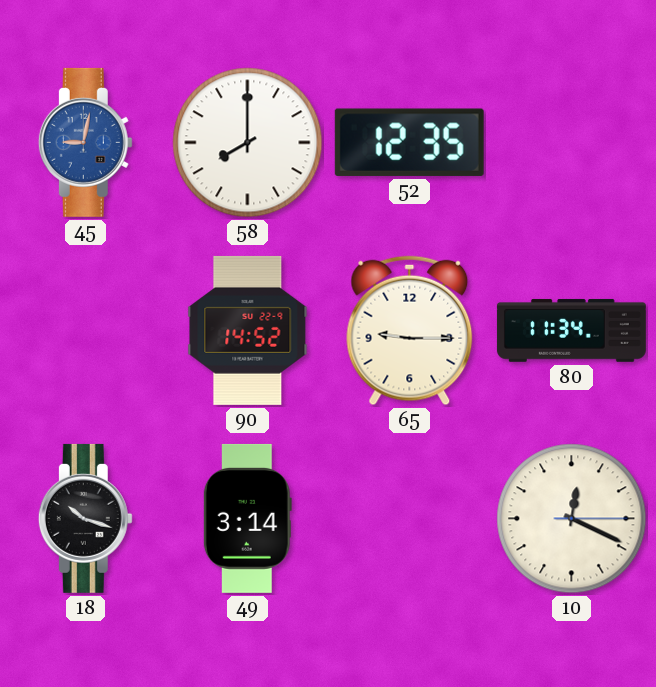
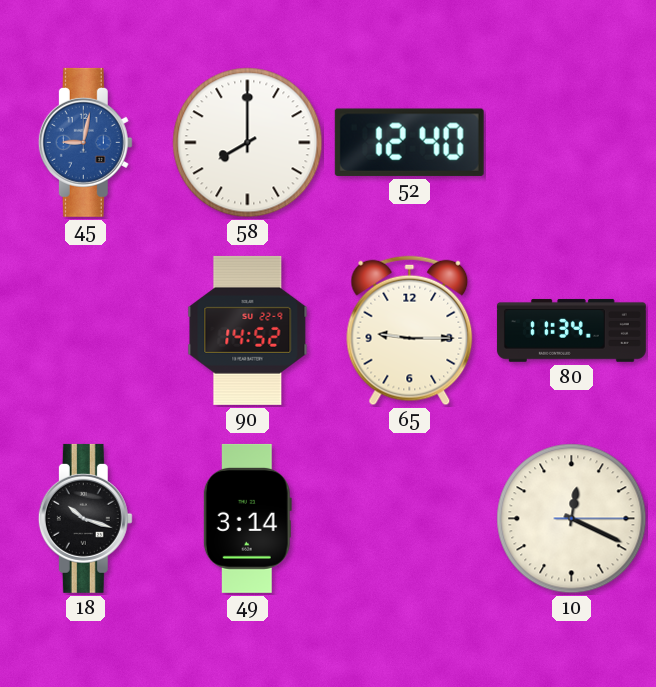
52: 12:35 -> 12:40 (409, 142)
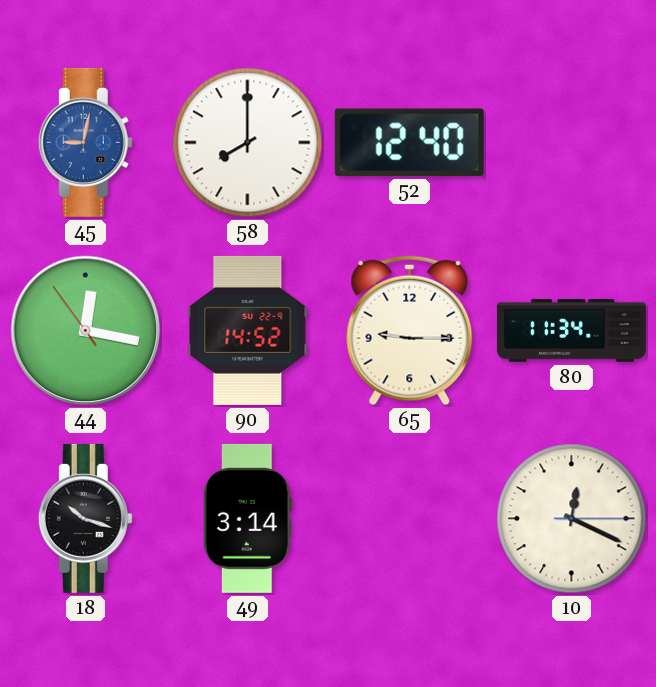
44: none -> 12:16 (86, 331)
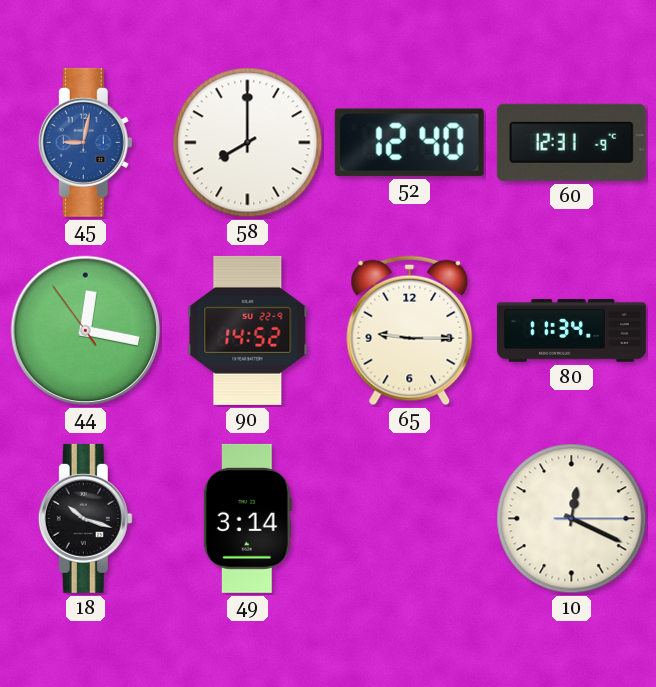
60: none -> 12:31 (571, 142)
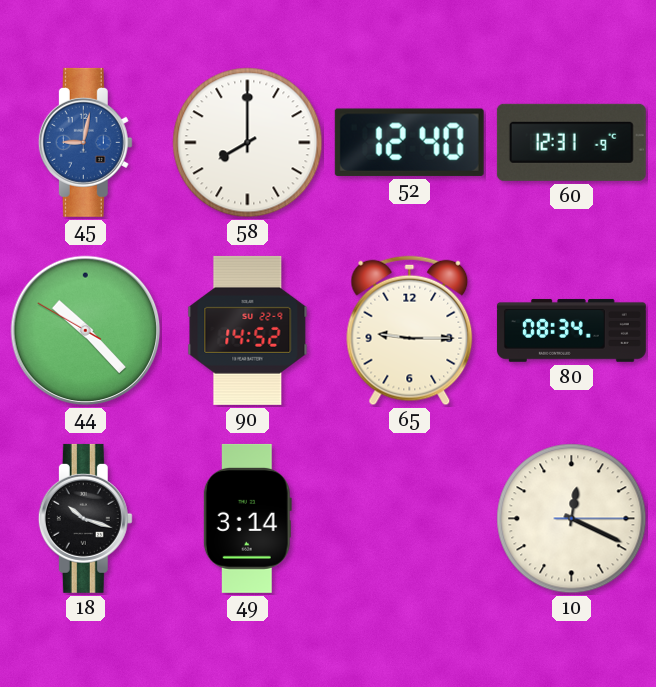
44: 12:16 -> 10:22 (86, 331)
80: 11:34 -> 08:34 (571, 330)
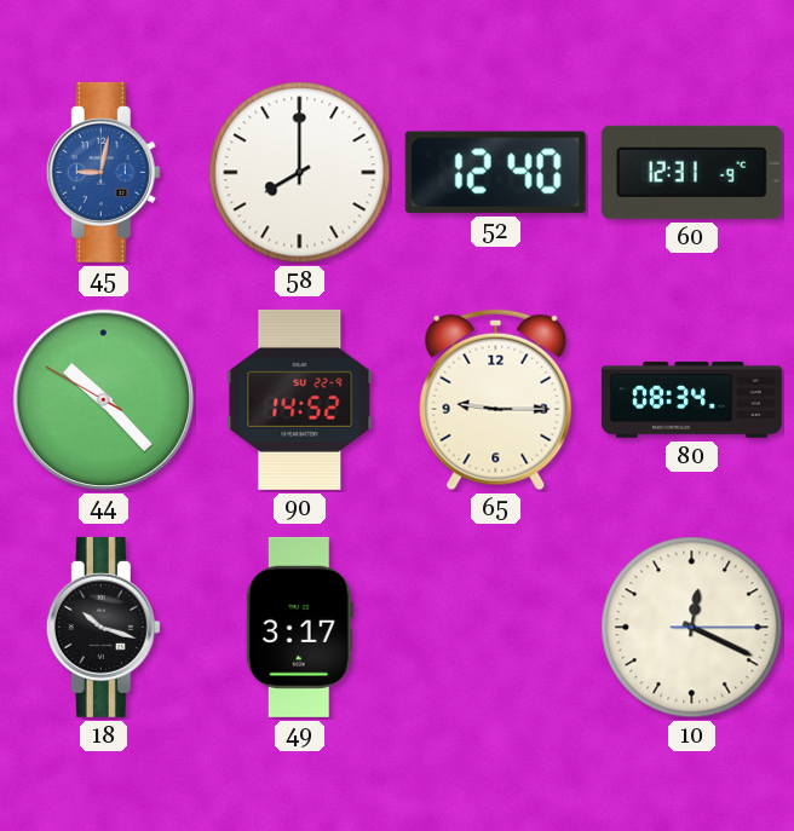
49: 3:14 -> 3:17 (299, 627)
